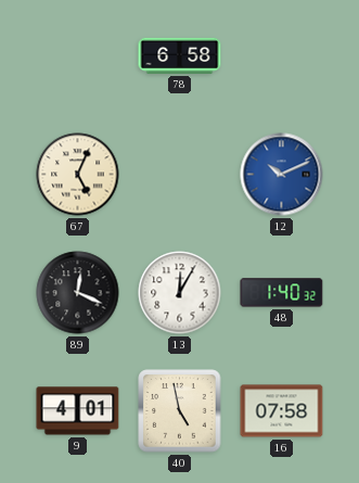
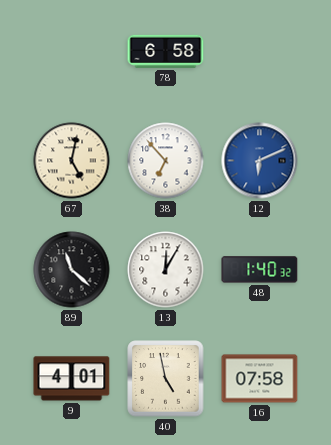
67: 5:04 -> 5:02 (72, 161)
38: none -> 6:53 (166, 161)
12: 10:11 -> 6:11 (260, 161)
89: 12:19 -> 11:22 (72, 270)
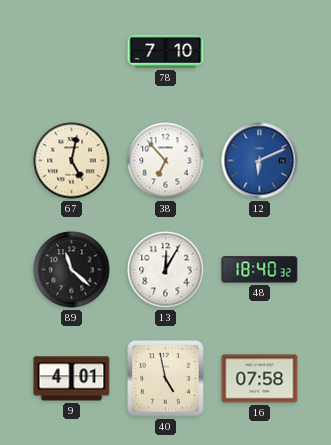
78: 6:58 -> 7:10 (166, 51)
48: 1:40 -> 18:40 (260, 270)
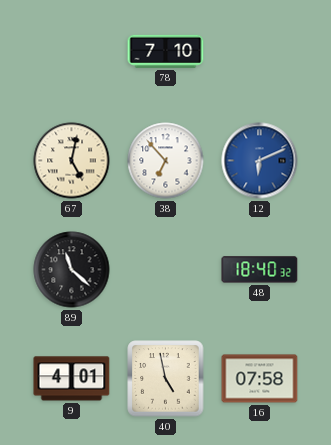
13: 12:05 -> none (166, 270)
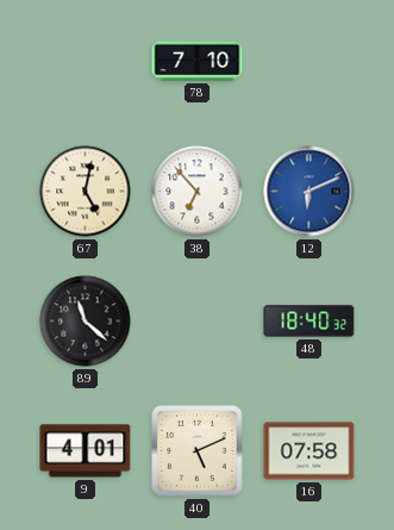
40: 4:58 -> 5:11 (198, 451)
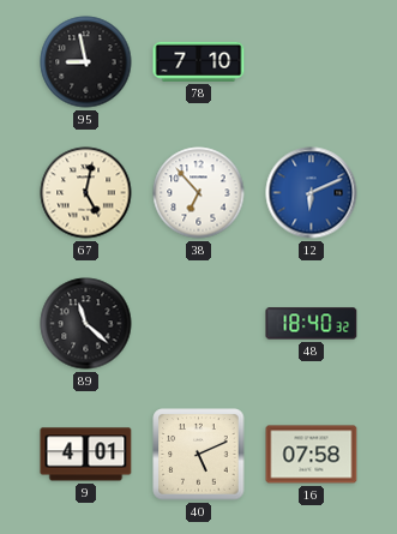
95: none -> 8:58 (86, 62)
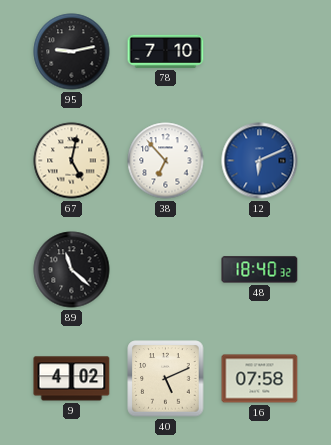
95: 8:58 -> 9:13 (72, 52)
9: 4:01 -> 4:02 (72, 379)
